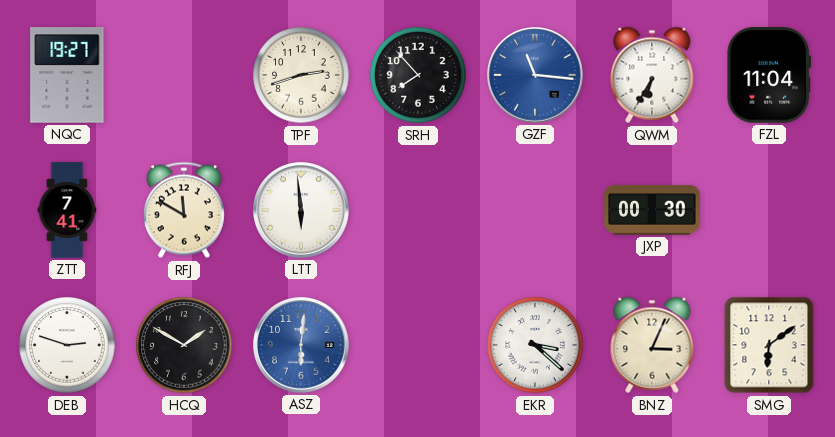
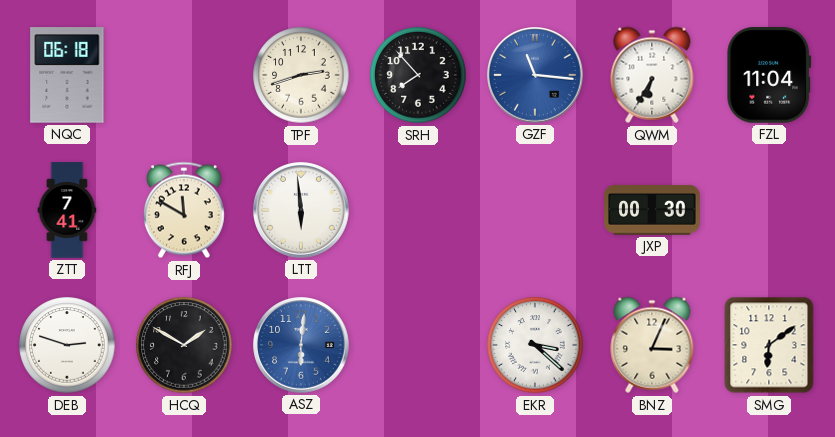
NQC: 19:27 -> 06:18 (67, 75)
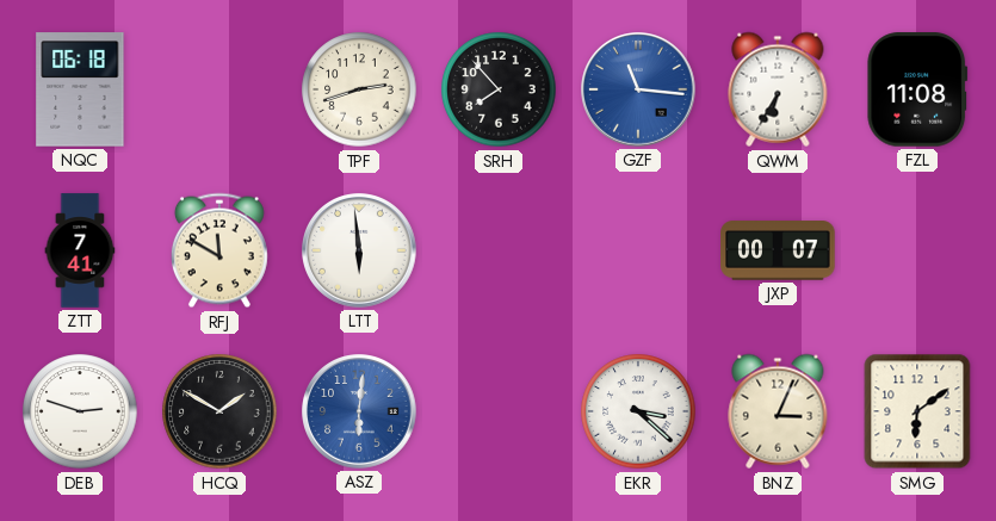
FZL: 11:04 -> 11:08 (917, 89)
JXP: 00:30 -> 00:07 (778, 250)
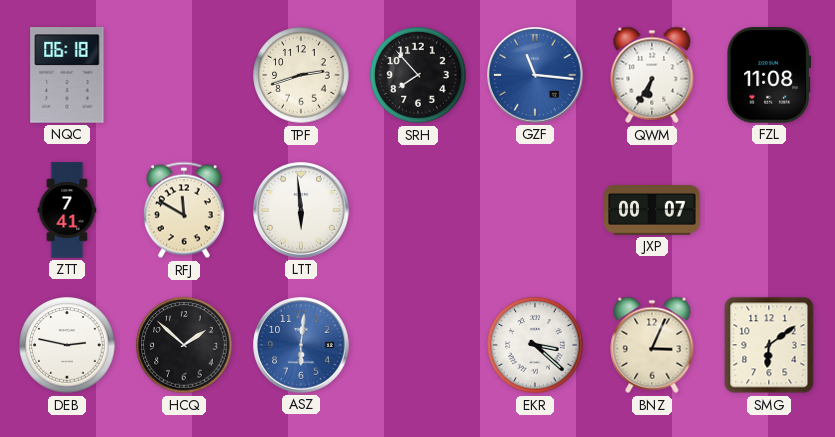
DEB: 2:48 -> 2:47 (67, 345)
HCQ: 1:50 -> 1:52 (184, 345)
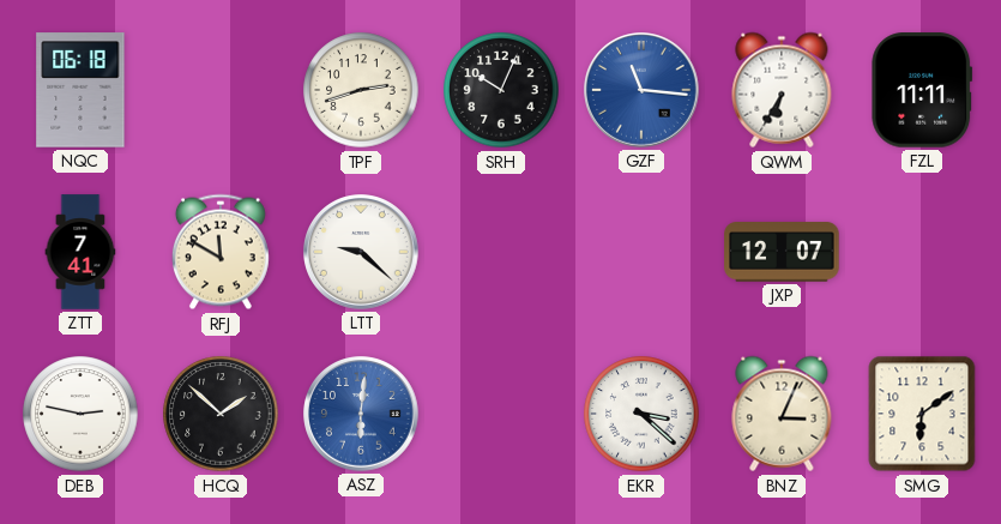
SRH: 7:53 -> 10:04 (501, 90)
FZL: 11:08 -> 11:11 (922, 90)
LTT: 5:59 -> 9:22 (361, 252)
JXP: 00:07 -> 12:07 (782, 252)
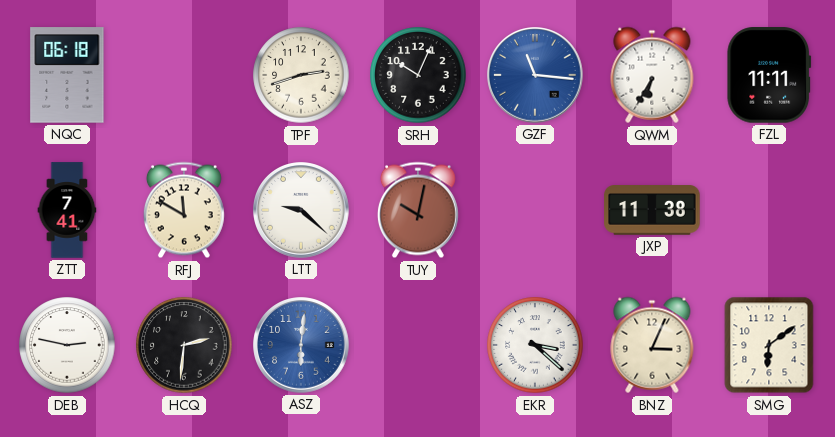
TUY: none -> 10:02 (418, 210)
JXP: 12:07 -> 11:38 (652, 210)
HCQ: 1:52 -> 2:31 (184, 345)
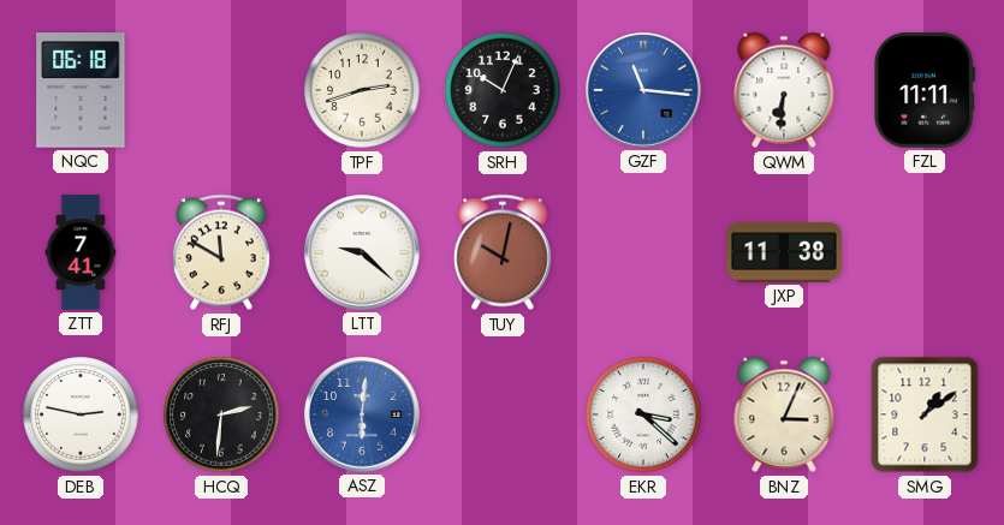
QWM: 6:35 -> 6:31 (784, 90)
SMG: 6:09 -> 1:09 (925, 414)
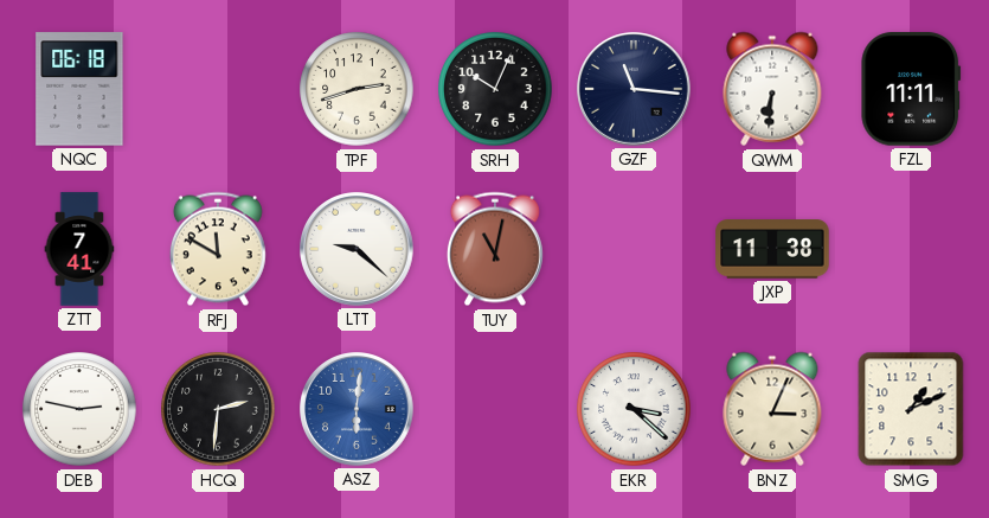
GZF dial: blue -> navy (634, 89)
TUY: 10:02 -> 11:02 (495, 249)
SMG: 1:09 -> 1:11 (911, 409)
